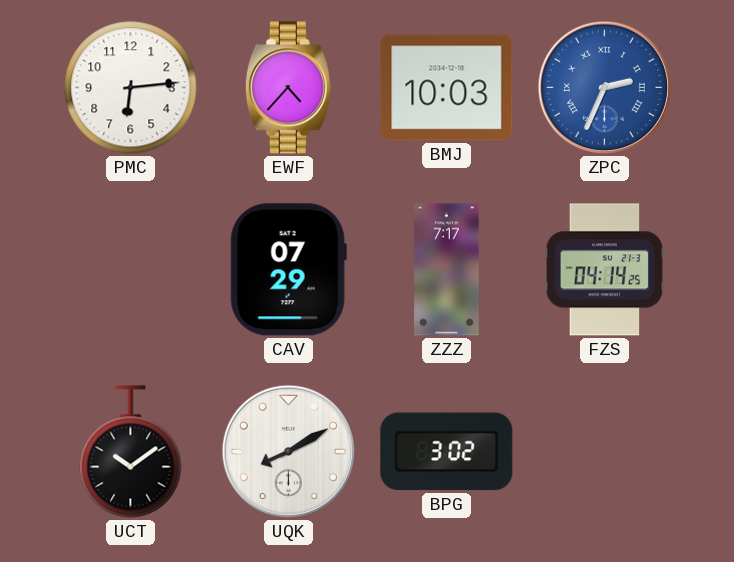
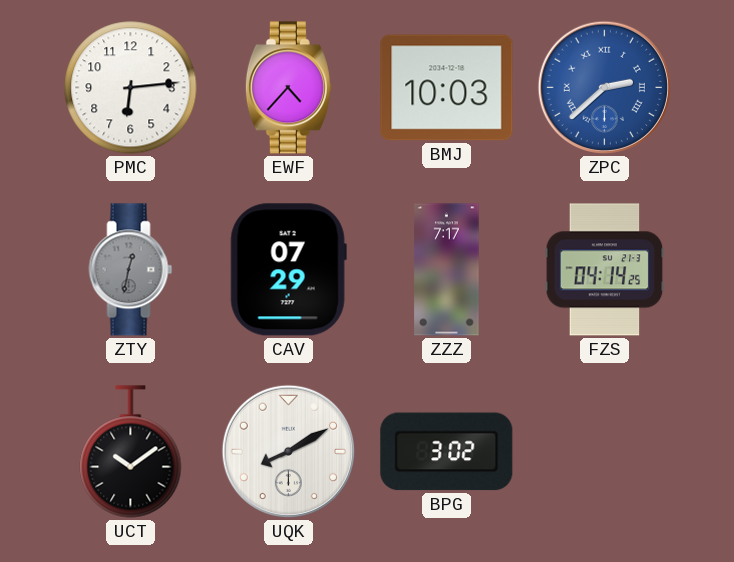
ZPC: 2:34 -> 2:38 (604, 87)
ZTY: none -> 12:32 (131, 270)
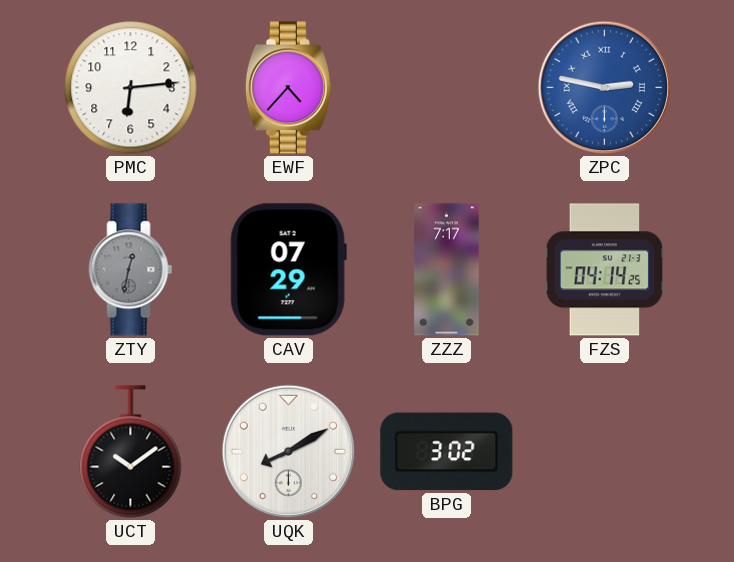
BMJ: 10:03 -> none (447, 88)
ZPC: 2:38 -> 2:47 (604, 87)
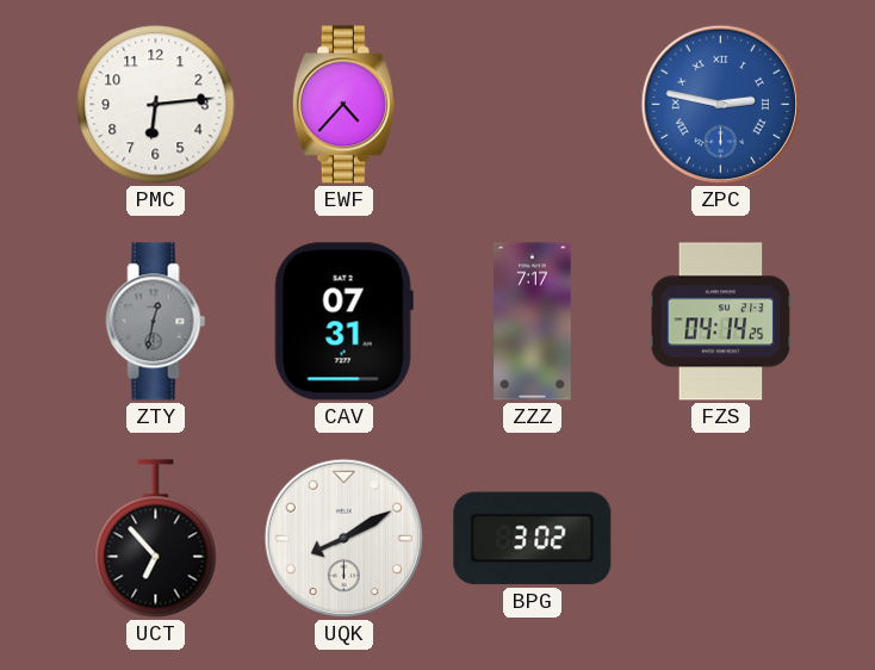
CAV: 07:29 -> 07:31 (343, 322)
UCT: 10:09 -> 6:53 (156, 539)
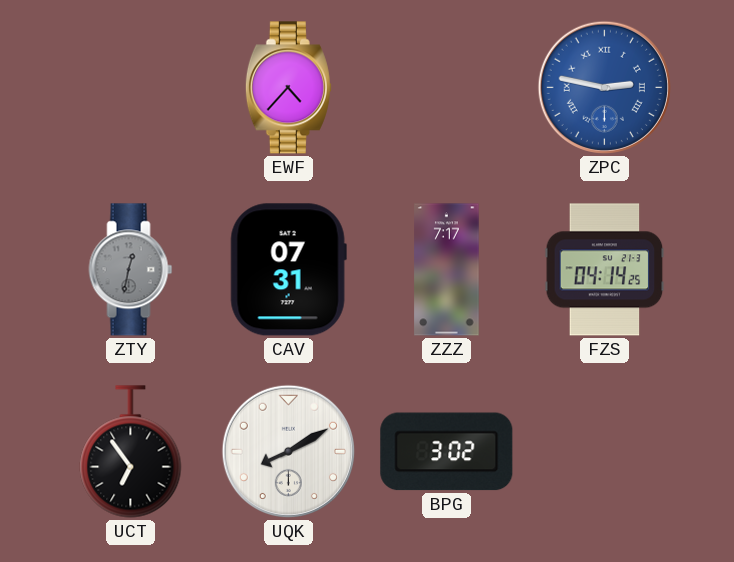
PMC: 6:14 -> none (156, 105)
UCT: 6:53 -> 6:54 (131, 452)
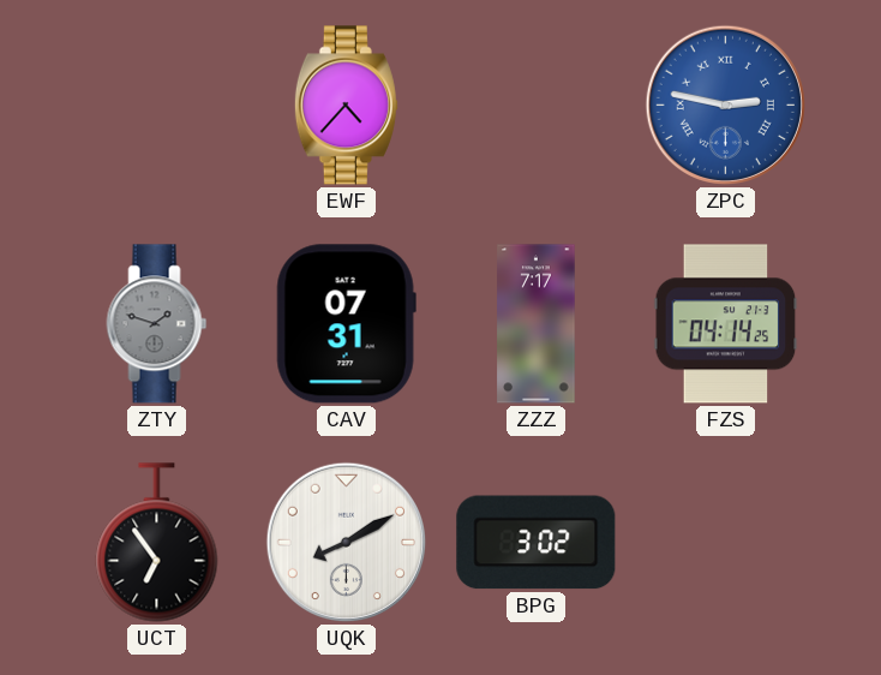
ZTY: 12:32 -> 1:48 (157, 324)
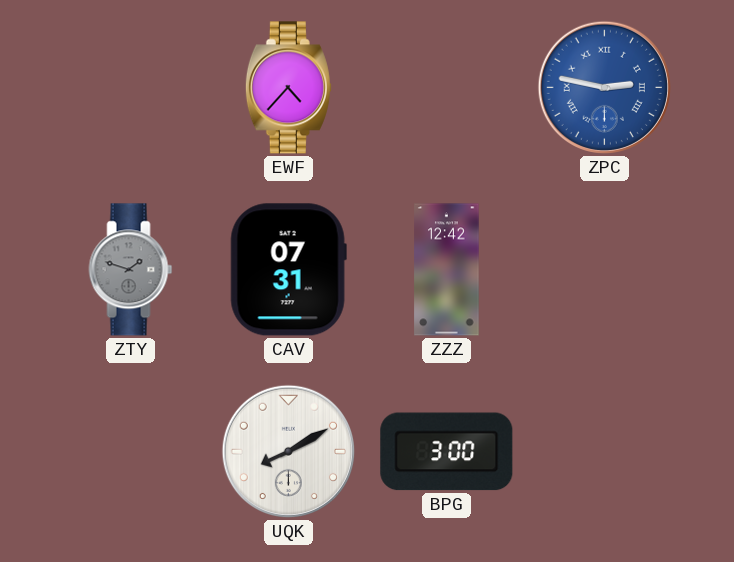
ZZZ: 7:17 -> 12:42 (447, 270)
FZS: 04:14 -> none (726, 324)
UCT: 6:54 -> none (157, 543)
BPG: 3:02 -> 3:00 (447, 452)
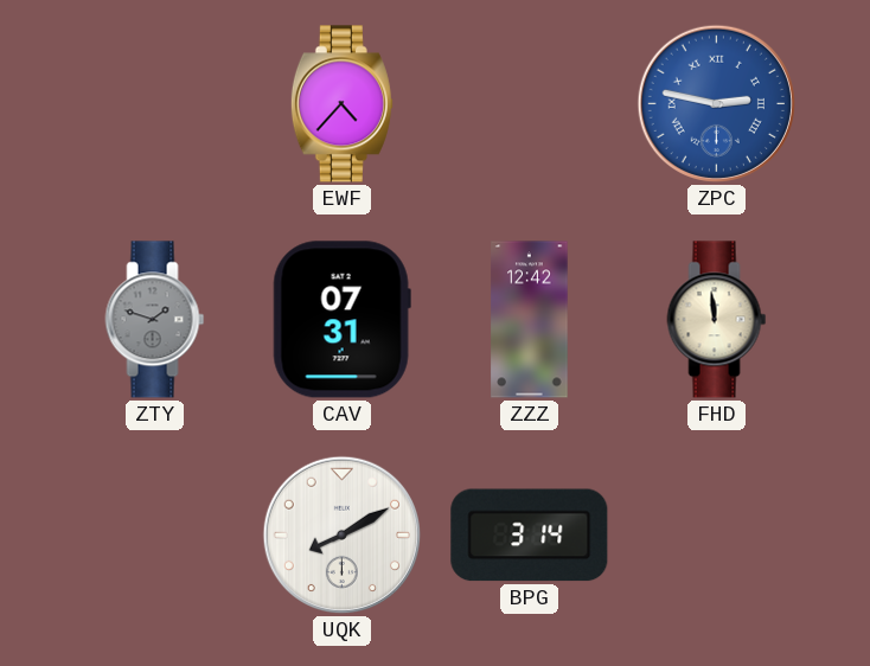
FHD: none -> 11:59 (717, 320)
BPG: 3:00 -> 3:14 (530, 536)
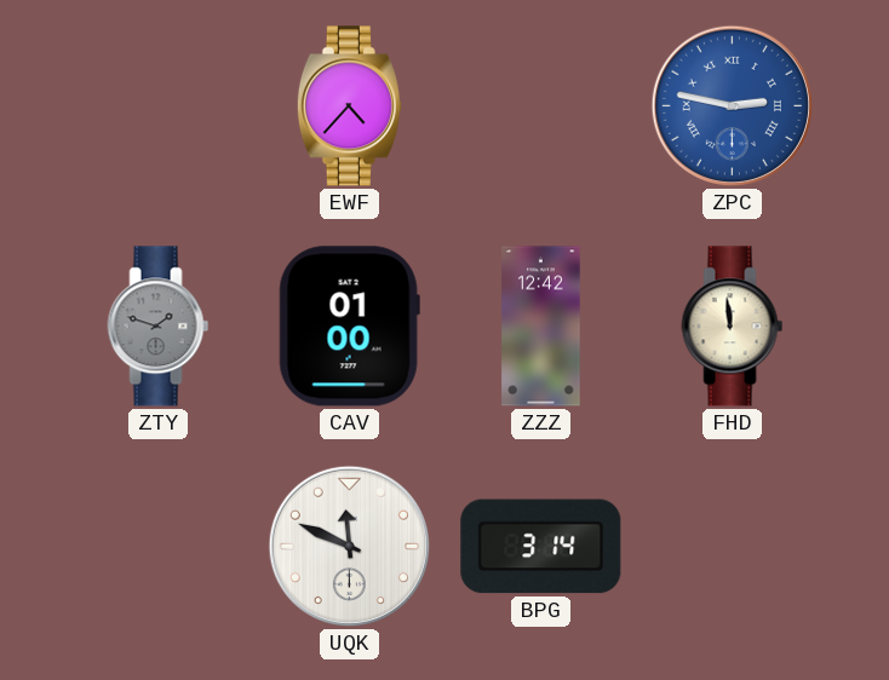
CAV: 07:31 -> 01:00 (349, 327)
UQK: 8:10 -> 11:49 (349, 546)
